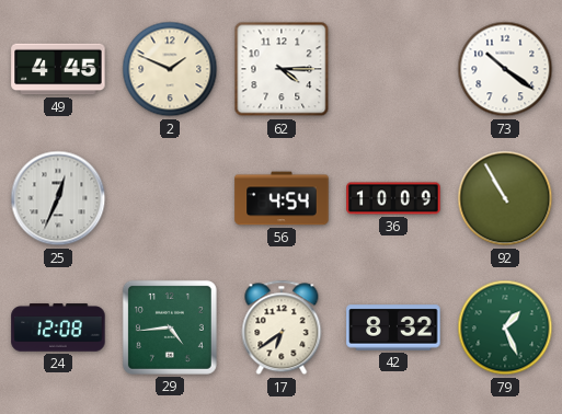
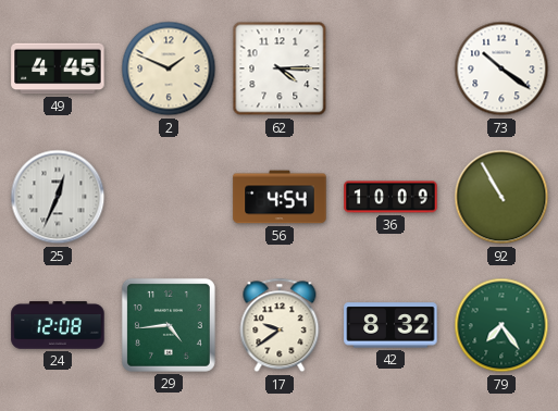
17: 6:39 -> 9:39 (280, 325)
79: 1:26 -> 7:24 (501, 325)
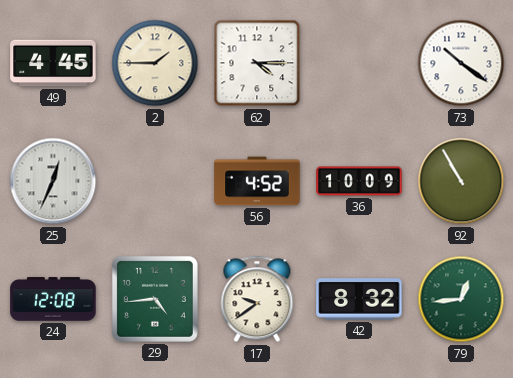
2: 1:49 -> 1:45 (155, 63)
56: 4:54 -> 4:52 (257, 181)
79: 7:24 -> 12:44 (461, 299)
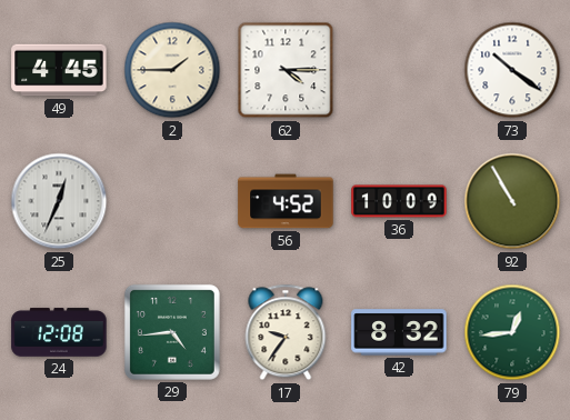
17: 9:39 -> 9:36 (286, 332)
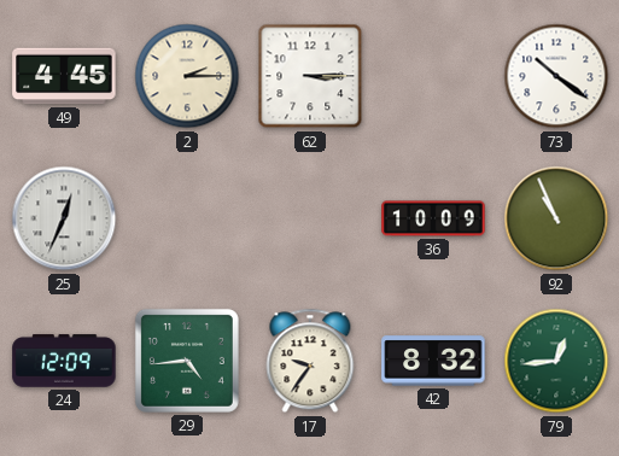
2: 1:45 -> 2:15 (187, 76)
62: 4:15 -> 3:15 (310, 76)
56: 4:52 -> none (286, 201)
92: 10:55 -> 10:56 (556, 218)
24: 12:08 -> 12:09 (64, 361)
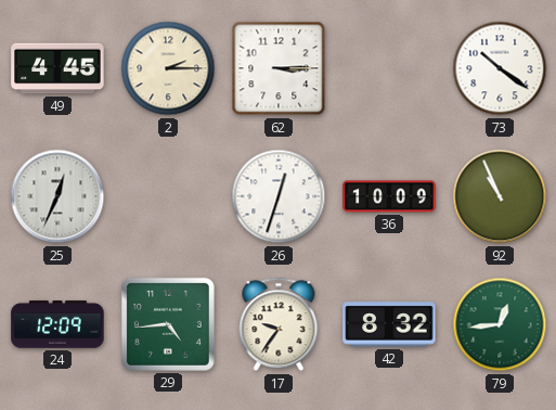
26: none -> 12:33 (279, 196)
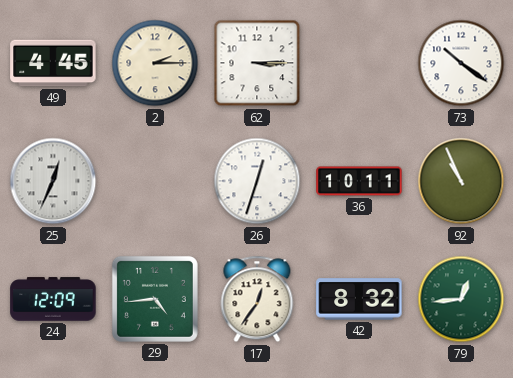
36: 10:09 -> 10:11 (359, 181)
17: 9:36 -> 12:36 (257, 299)
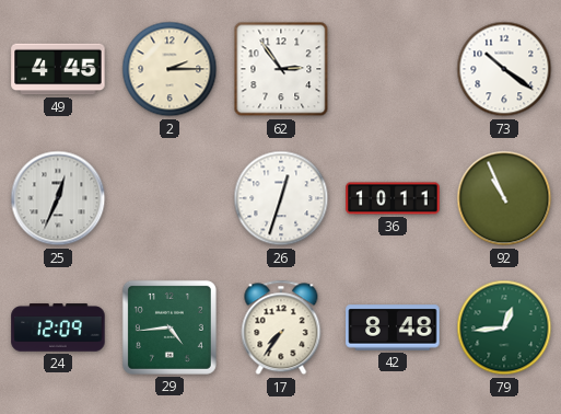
62: 3:15 -> 2:54 (281, 69)
17: 12:36 -> 7:36 (281, 327)
42: 8:32 -> 8:48 (393, 327)
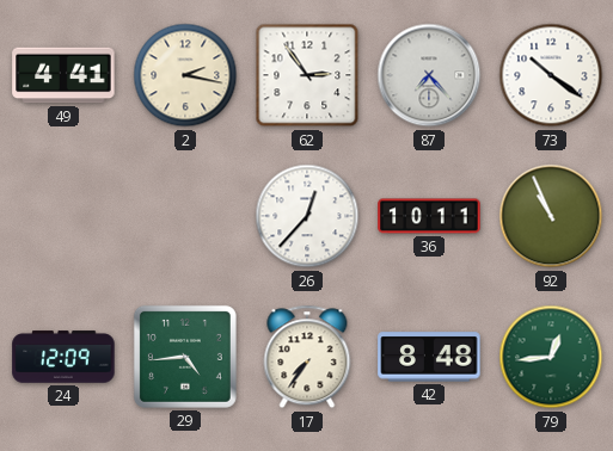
49: 4:45 -> 4:41 (63, 75)
2: 2:15 -> 2:17 (185, 75)
87: none -> 7:23 (429, 75)
25: 12:34 -> none (58, 198)
26: 12:33 -> 12:37 (307, 216)
